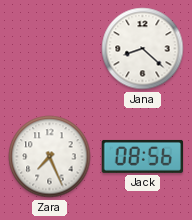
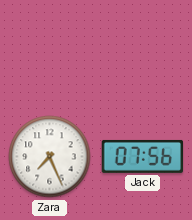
Jana: 8:22 -> none (143, 49)
Jack: 08:56 -> 07:56 (143, 156)
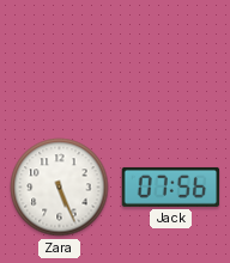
Zara: 7:26 -> 5:26 (60, 188)
